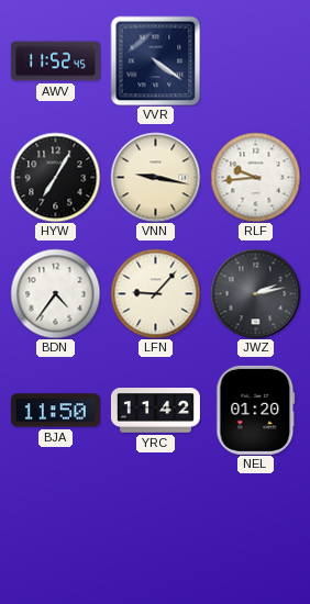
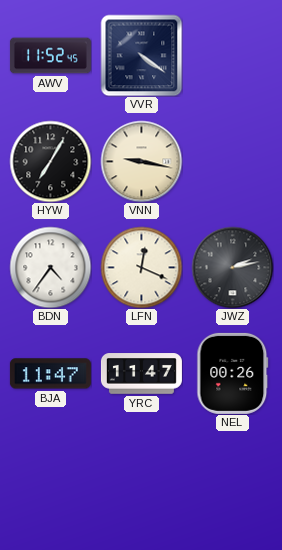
RLF: 9:44 -> none (255, 177)
LFN: 9:07 -> 12:19 (141, 267)
BJA: 11:50 -> 11:47 (50, 374)
YRC: 11:42 -> 11:47 (141, 374)
NEL: 01:20 -> 00:26 (233, 373)
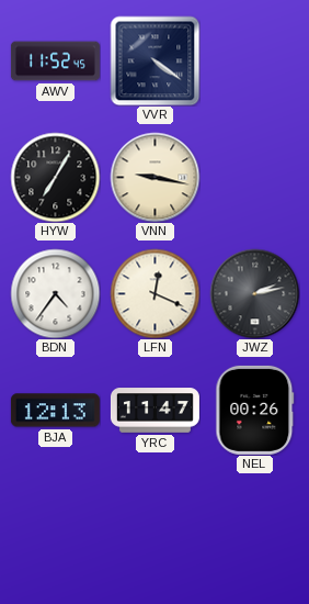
BJA: 11:47 -> 12:13 (55, 411)
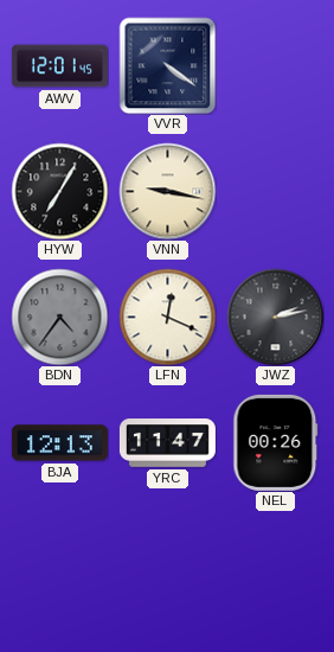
AWV: 11:52 -> 12:01 (59, 66)
BDN dial: white -> grey (59, 317)
